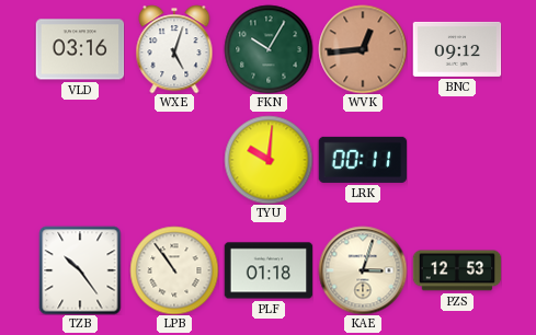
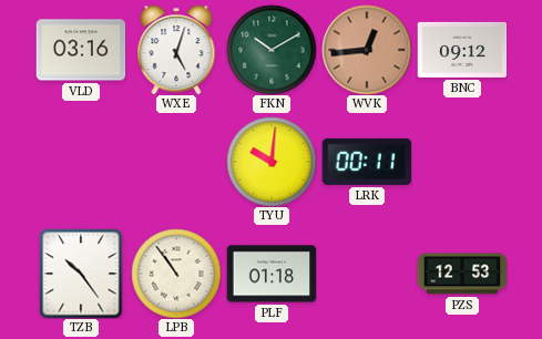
FKN: 10:05 -> 10:10 (272, 50)
KAE: 3:03 -> none (363, 270)
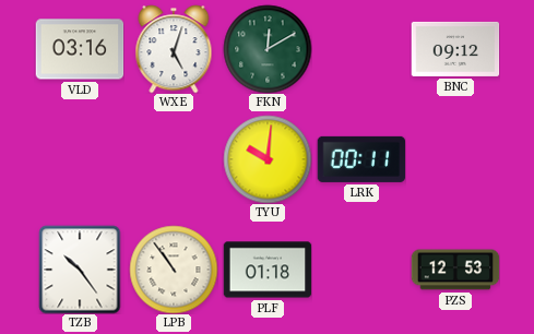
FKN: 10:10 -> 12:10 (268, 49)
WVK: 12:44 -> none (367, 50)
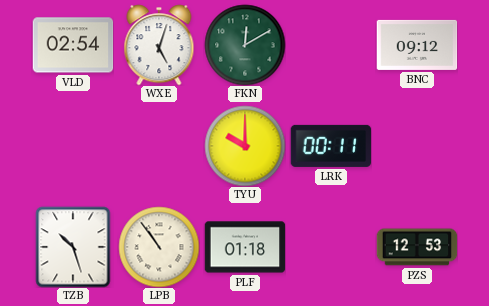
VLD: 03:16 -> 02:54 (73, 45)
TYU: 10:01 -> 10:00 (245, 146)
TZB: 10:24 -> 10:27 (73, 247)
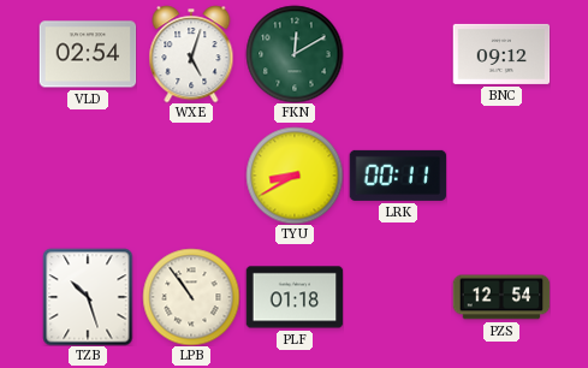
TYU: 10:00 -> 8:40 (295, 176)
PZS: 12:53 -> 12:54 (501, 297)
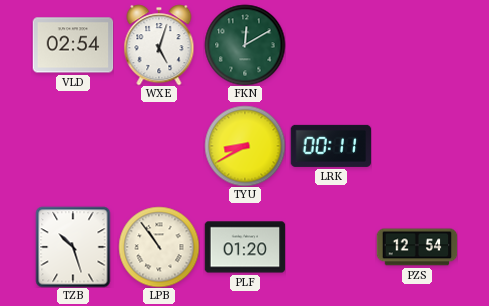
BNC: 09:12 -> none (501, 54)
PLF: 01:18 -> 01:20 (245, 247)
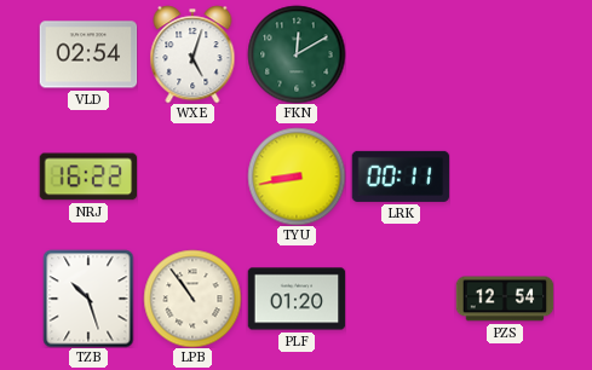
NRJ: none -> 16:22 (88, 177)
TYU: 8:40 -> 8:43 (297, 177)
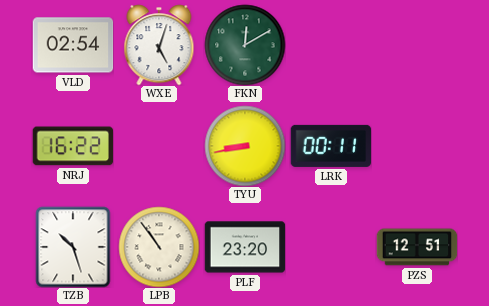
PLF: 01:20 -> 23:20 (245, 247)
PZS: 12:54 -> 12:51 (417, 247)
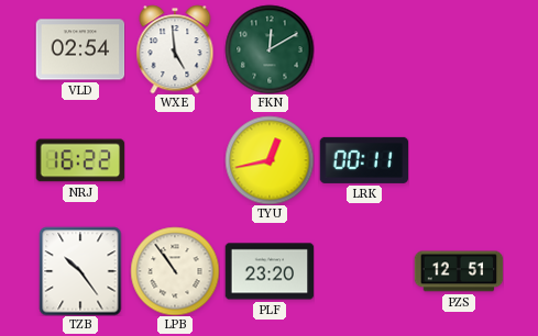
WXE: 5:03 -> 4:59 (175, 49)
TYU: 8:43 -> 12:43 (270, 160)
TZB: 10:27 -> 10:24 (80, 271)
